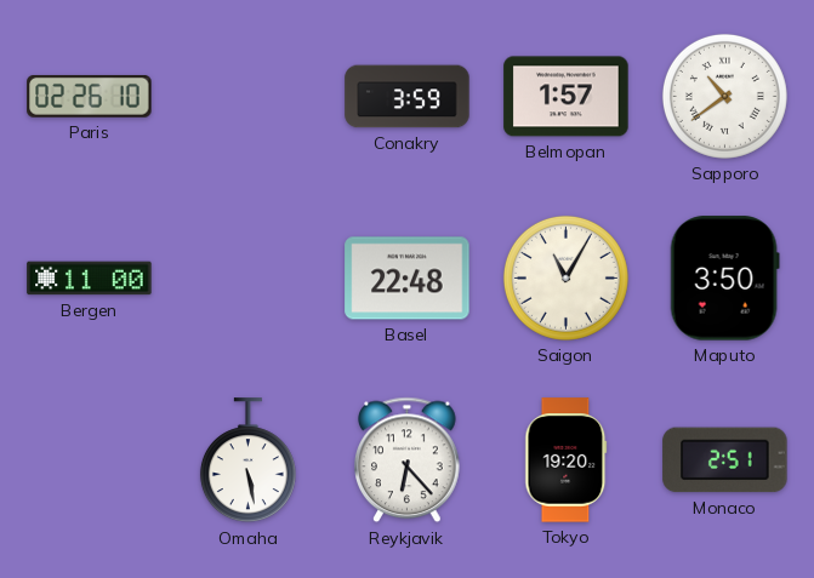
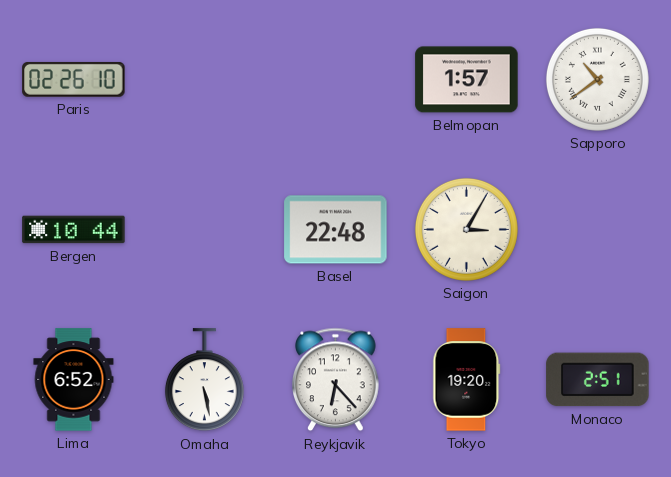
Conakry: 3:59 -> none (408, 97)
Bergen: 11:00 -> 10:44 (74, 230)
Saigon: 11:05 -> 3:05 (466, 229)
Maputo: 3:50 -> none (724, 279)
Lima: none -> 6:52 (74, 380)
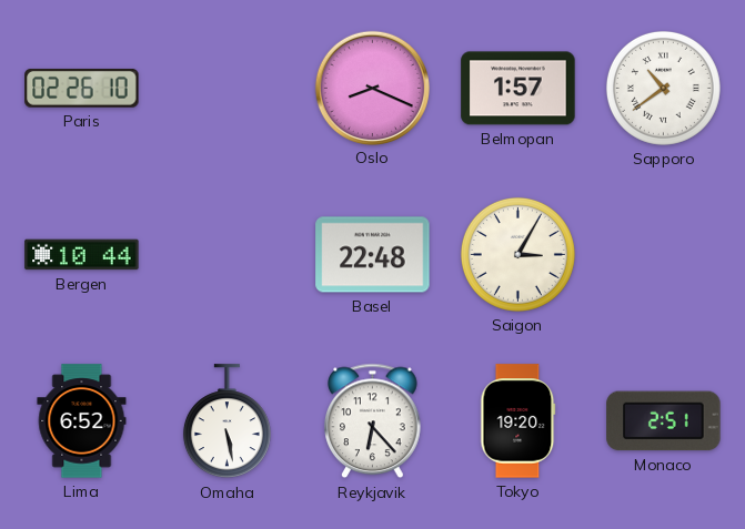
Oslo: none -> 8:19 (372, 88)
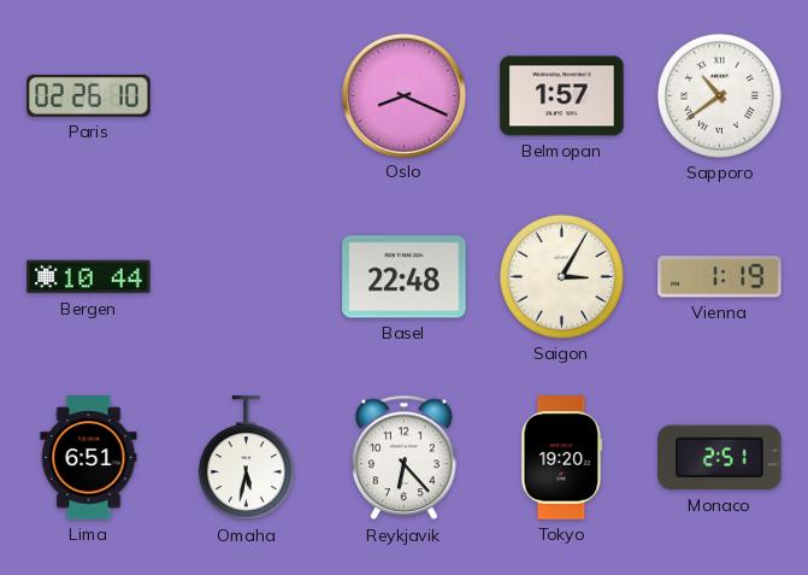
Vienna: none -> 1:19 (720, 277)
Lima: 6:52 -> 6:51 (89, 458)
Omaha: 5:28 -> 5:32 (246, 458)
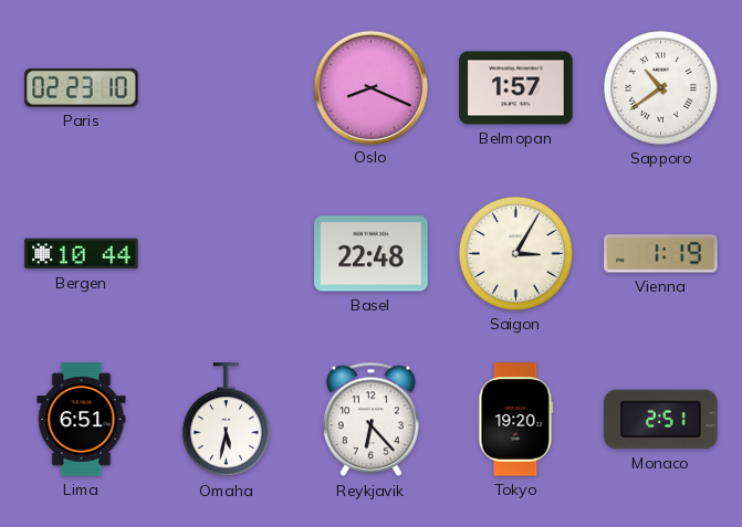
Paris: 02:26 -> 02:23 (82, 87)
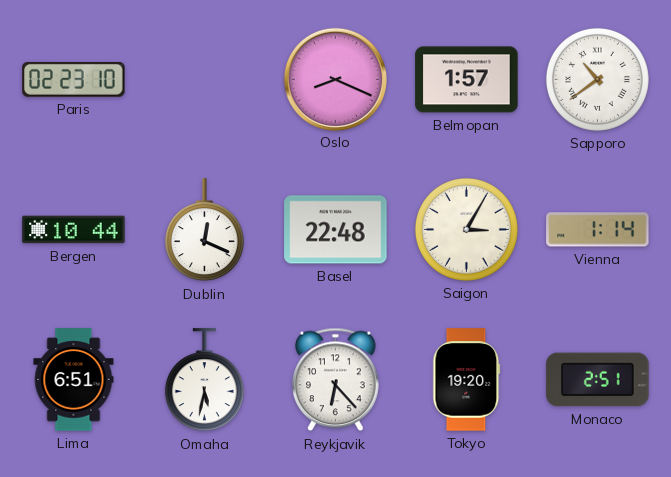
Dublin: none -> 12:19 (204, 230)
Vienna: 1:19 -> 1:14 (598, 230)
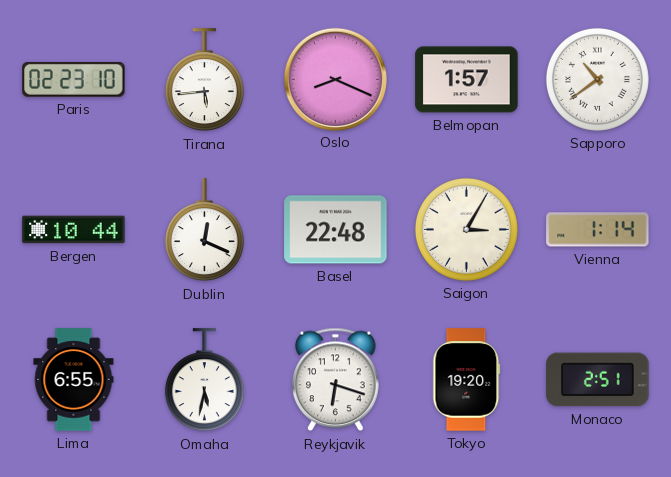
Tirana: none -> 5:44 (204, 80)
Lima: 6:51 -> 6:55 (74, 380)
Reykjavik: 6:23 -> 6:18 (336, 380)
